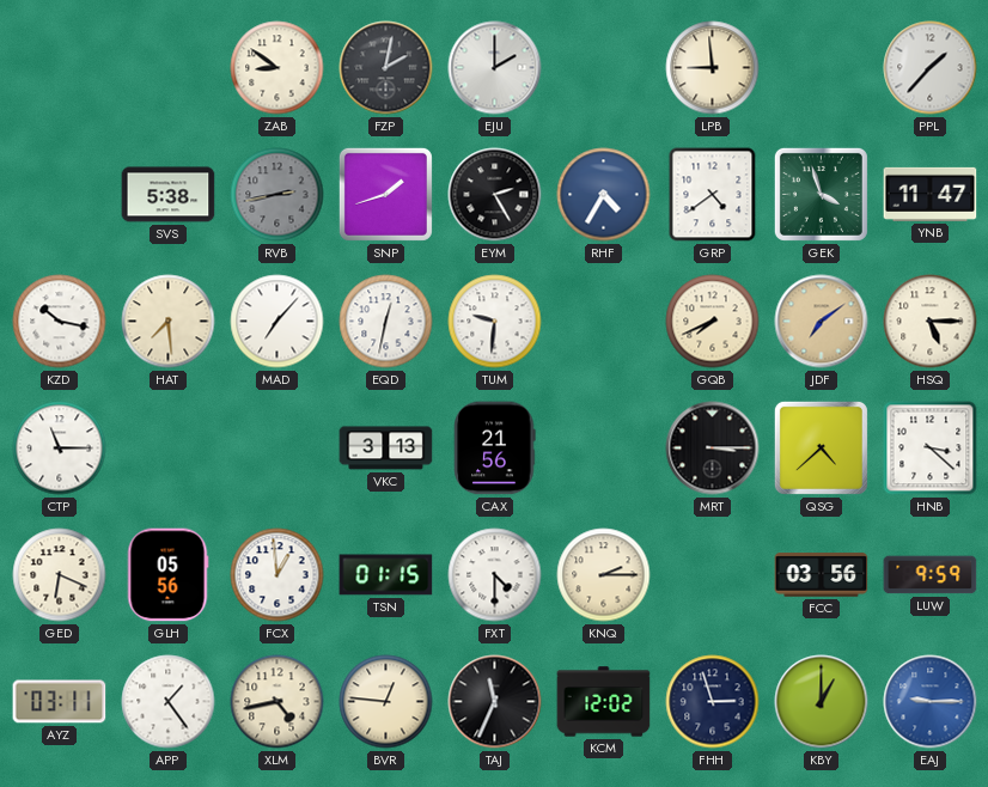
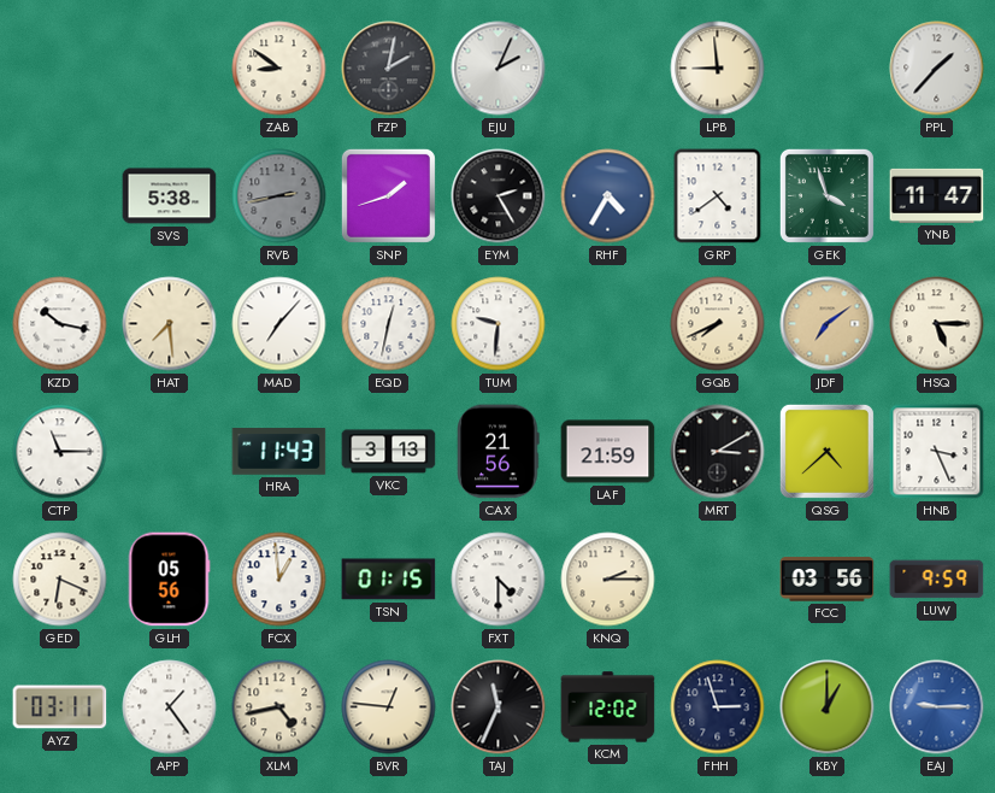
EJU: 2:00 -> 2:04 (499, 69)
HRA: none -> 11:43 (279, 452)
LAF: none -> 21:59 (608, 452)
MRT: 3:15 -> 3:10 (718, 452)
HNB: 3:22 -> 3:26 (937, 452)
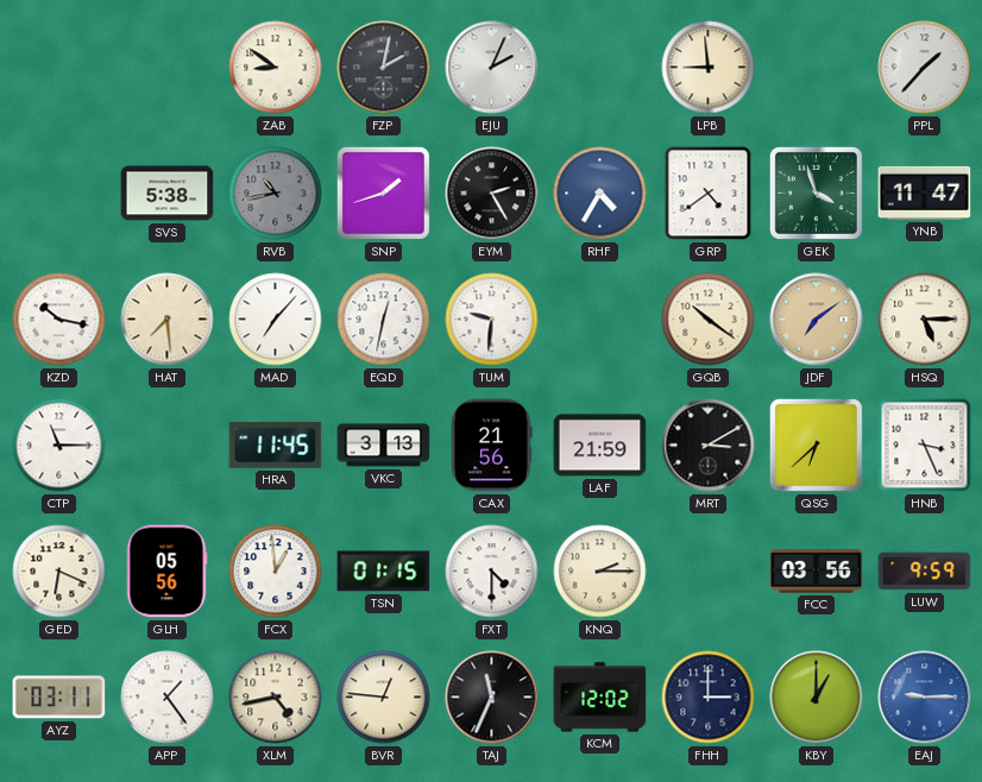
RVB: 2:43 -> 10:43 (276, 194)
GQB: 7:41 -> 10:21 (709, 320)
HRA: 11:43 -> 11:45 (276, 446)
QSG: 4:38 -> 6:38 (816, 444)
FHH: 2:57 -> 3:00 (709, 698)
